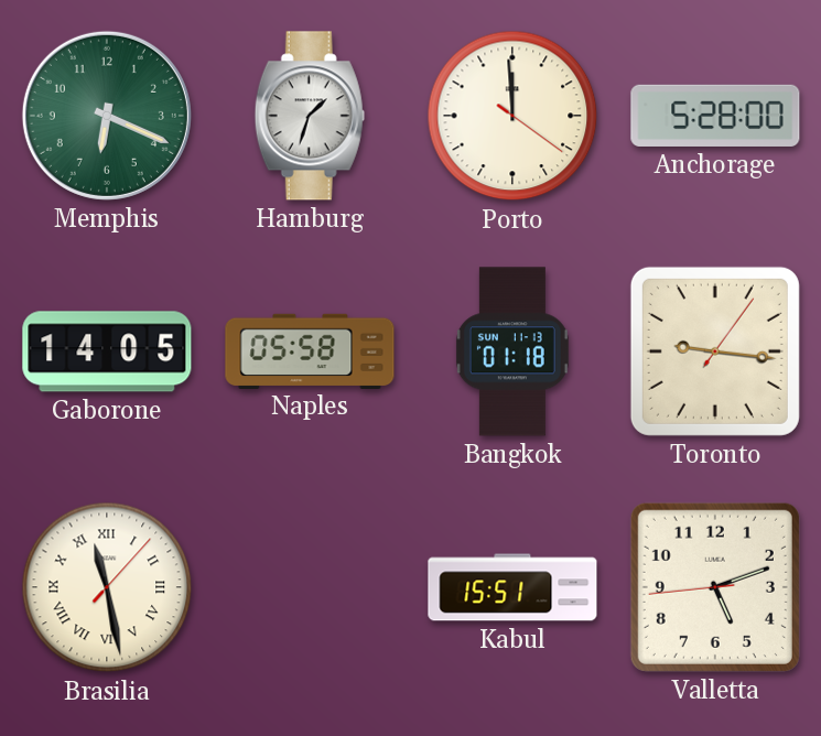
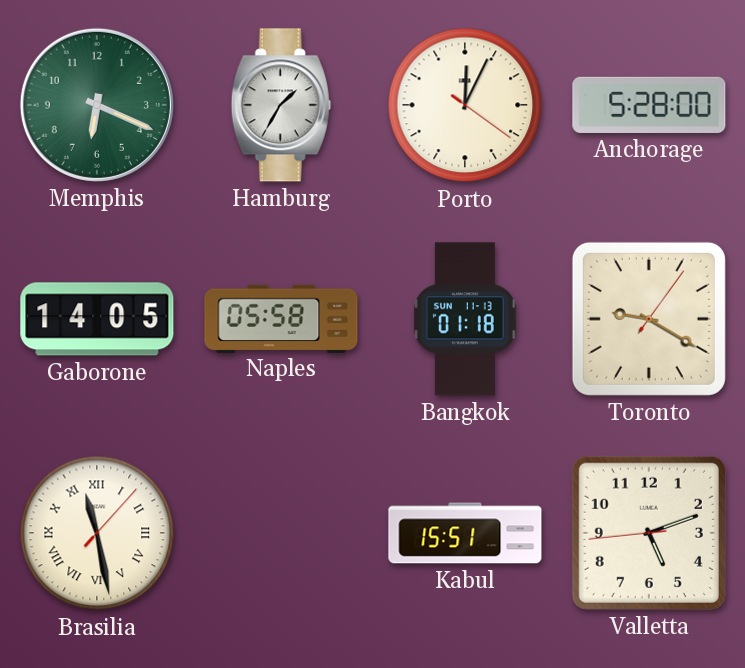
Hamburg: 1:33 -> 1:35 (281, 105)
Porto: 11:59 -> 12:04 (465, 105)
Toronto: 9:16 -> 9:20 (649, 319)
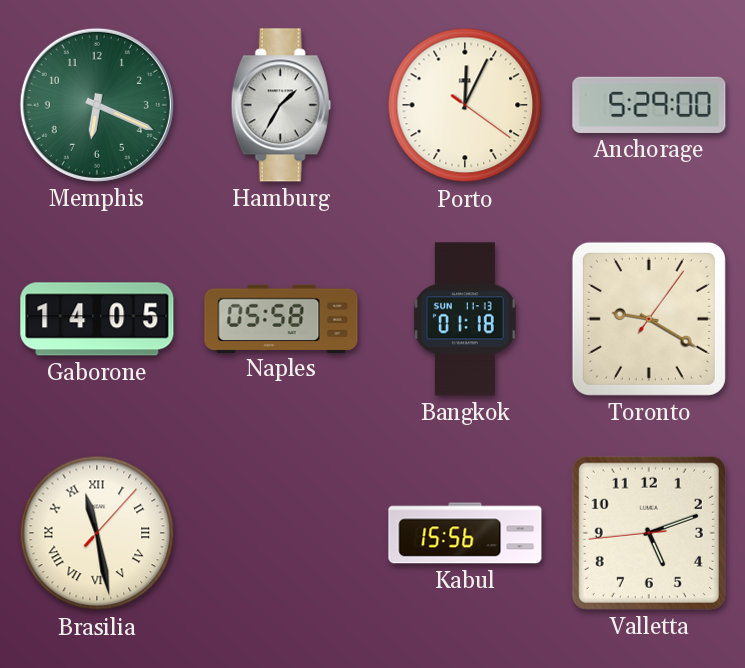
Anchorage: 5:28 -> 5:29 (649, 105)
Kabul: 15:51 -> 15:56 (465, 533)
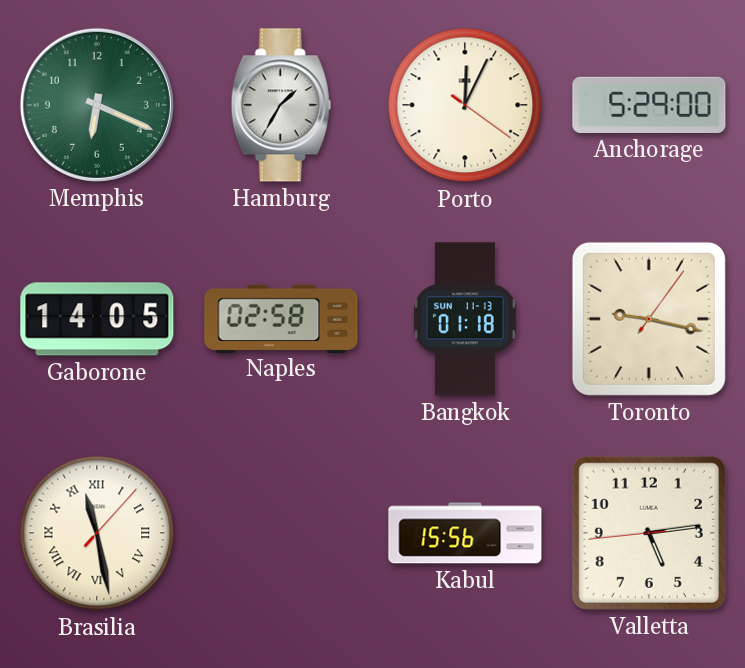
Naples: 05:58 -> 02:58 (281, 318)
Toronto: 9:20 -> 9:17 (649, 319)
Valletta: 5:11 -> 5:13 (649, 533)
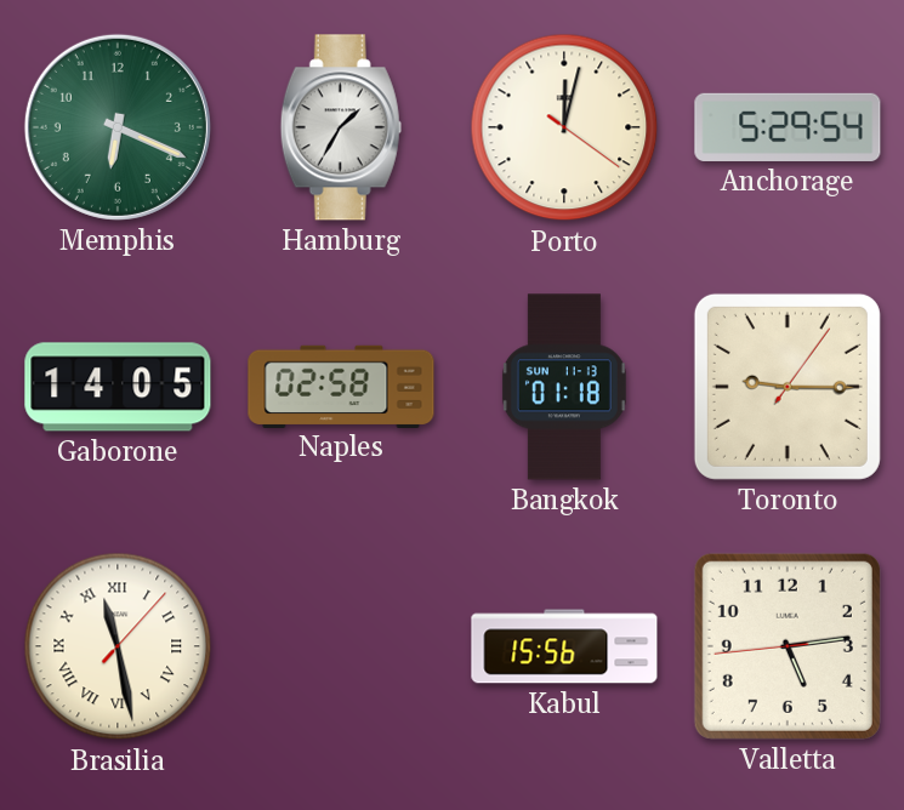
Porto: 12:04 -> 12:02 (564, 127)
Anchorage: 5:29:00 -> 5:29:54 (788, 127)
Toronto: 9:17 -> 9:15 (788, 387)
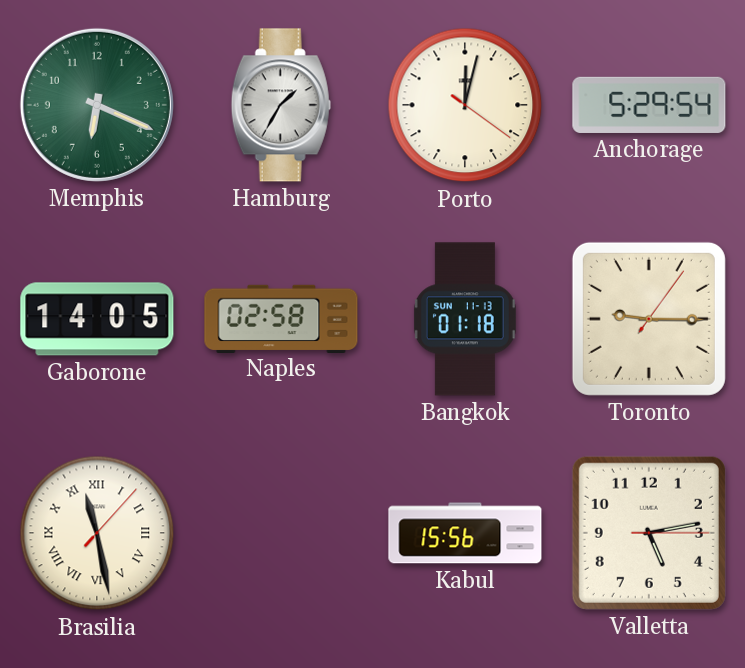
Valletta: 5:13:44 -> 5:13:15 (649, 533)
